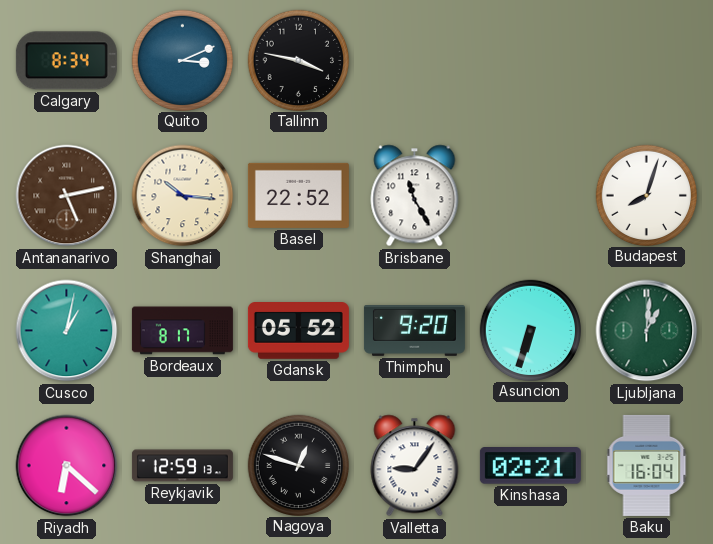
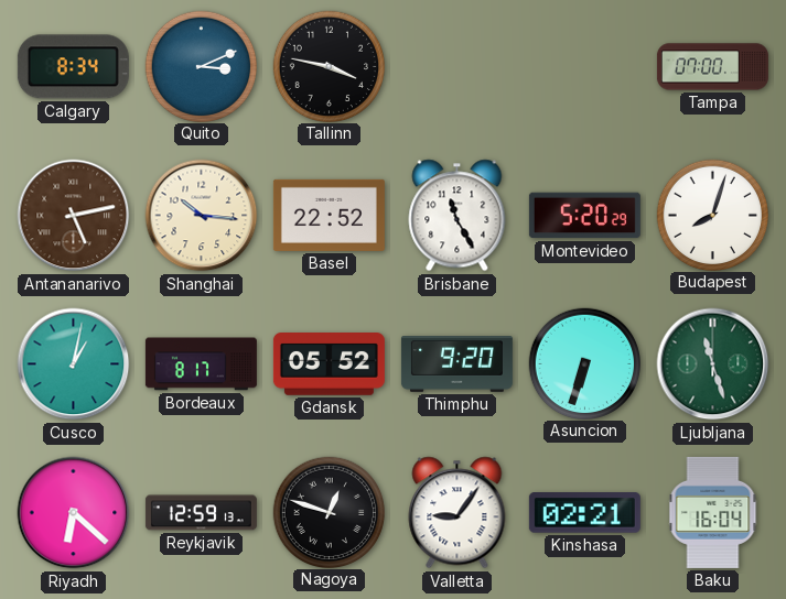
Tampa: none -> 07:00 (712, 67)
Montevideo: none -> 5:20 (584, 216)
Ljubljana: 1:01 -> 11:27 (713, 364)
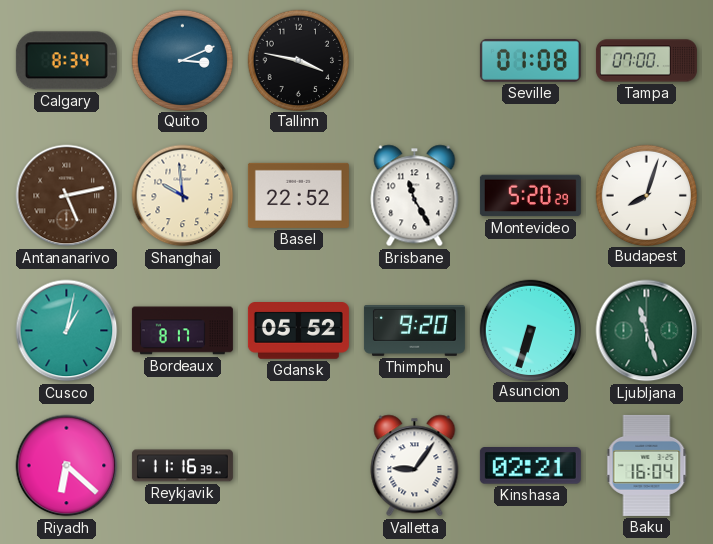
Seville: none -> 01:08 (530, 60)
Shanghai: 10:16 -> 9:59 (183, 196)
Reykjavik: 12:59 -> 11:16 (182, 466)
Nagoya: 12:48 -> none (329, 512)
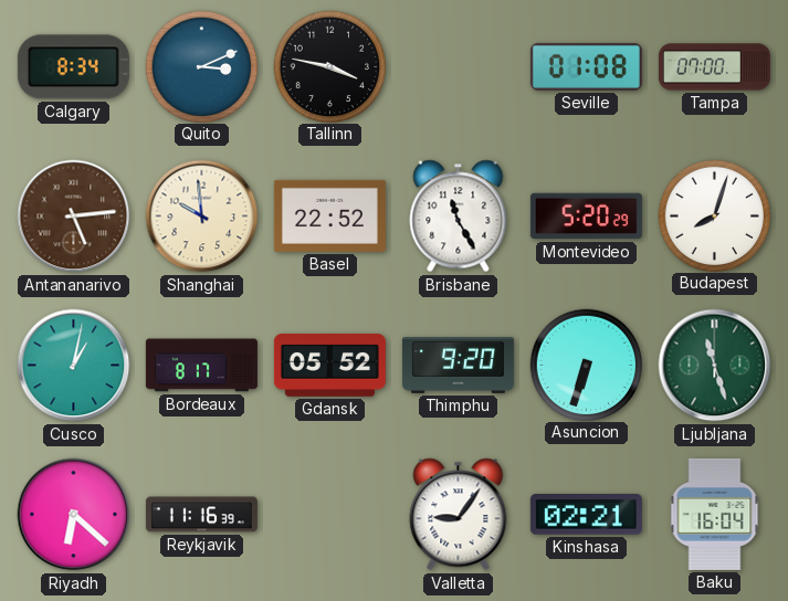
Antananarivo: 5:13 -> 5:14 (74, 217)
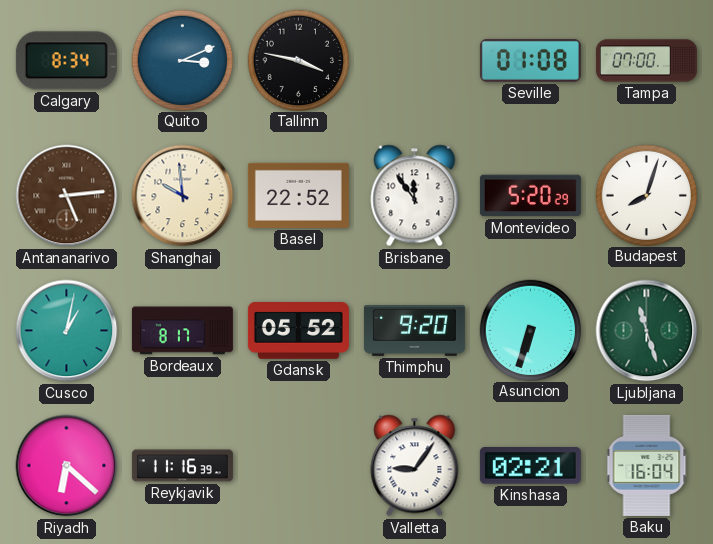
Brisbane: 11:25 -> 11:54 (415, 196)
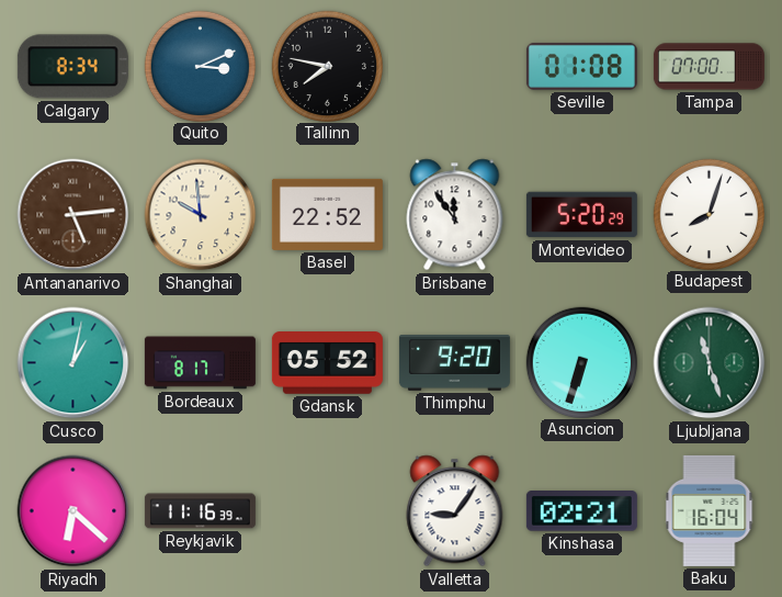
Tallinn: 3:47 -> 7:47 (327, 66)
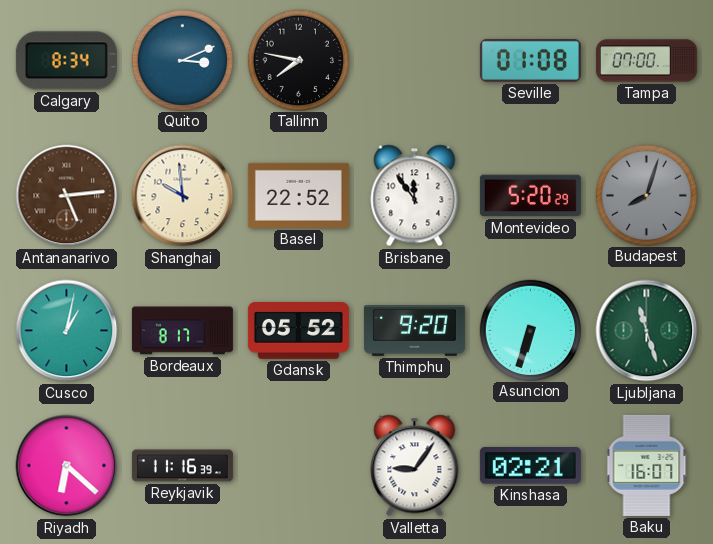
Budapest dial: white -> grey (646, 195)
Baku: 16:04 -> 16:07 (647, 465)
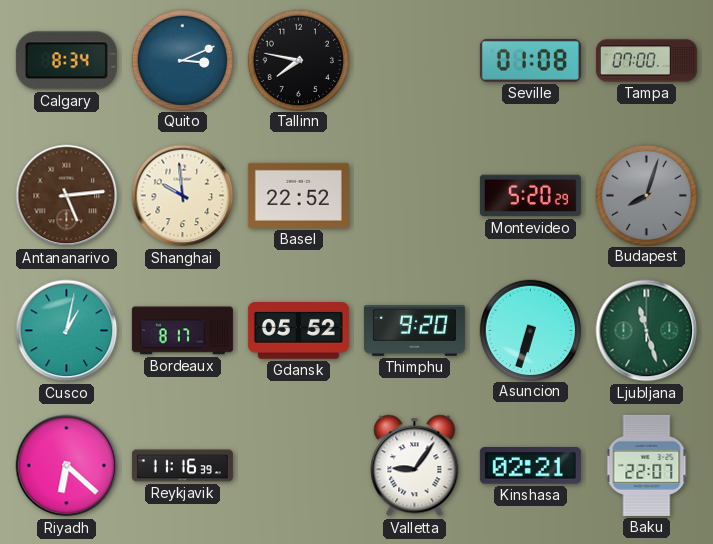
Brisbane: 11:54 -> none (415, 196)
Baku: 16:07 -> 22:07 (647, 465)
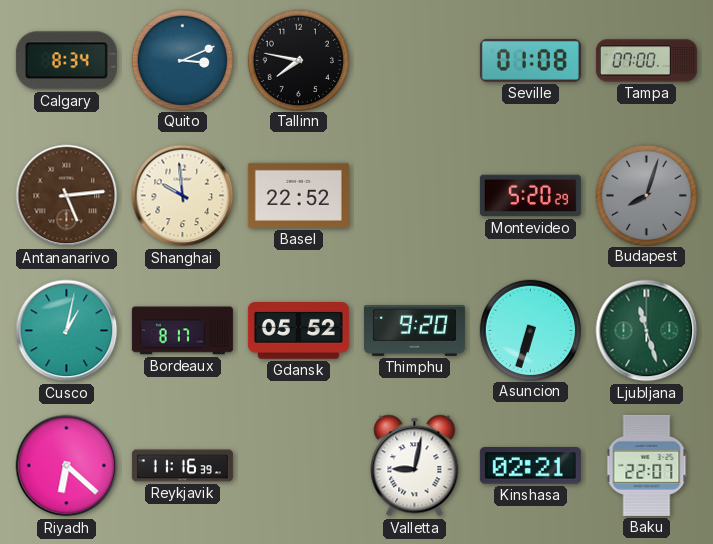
Valletta: 9:06 -> 9:02 (415, 466)
